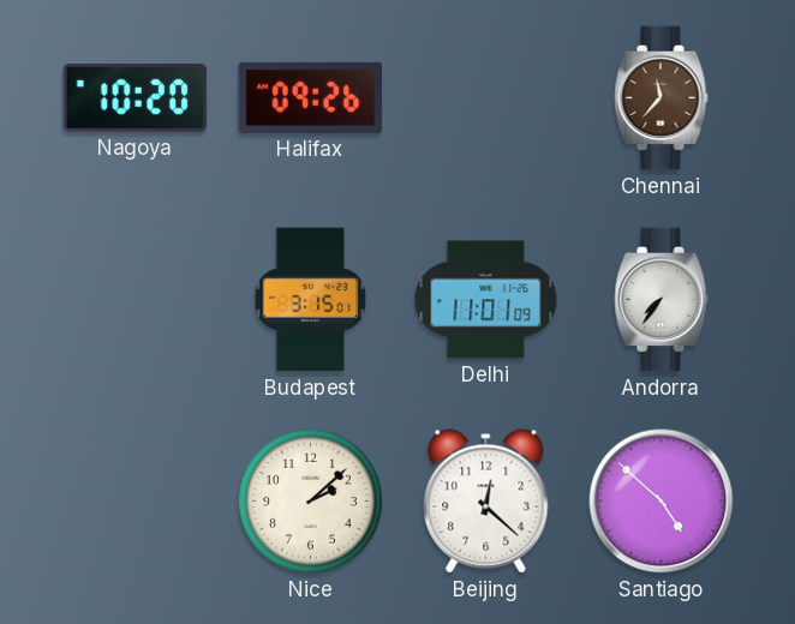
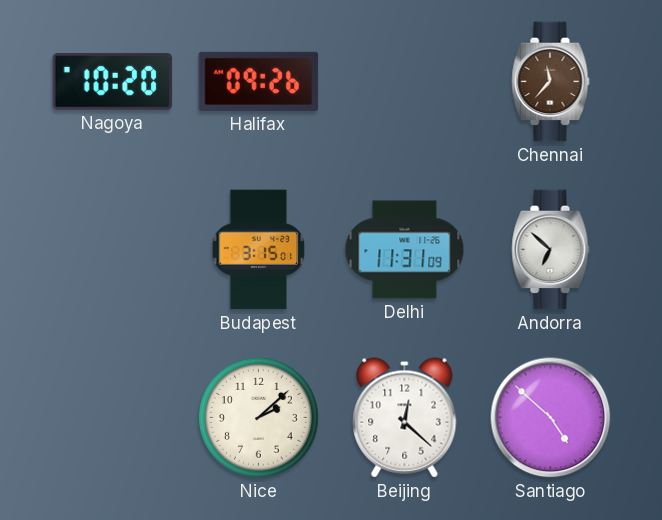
Delhi: 11:01 -> 11:31 (405, 250)
Andorra: 7:36 -> 6:52 (551, 250)
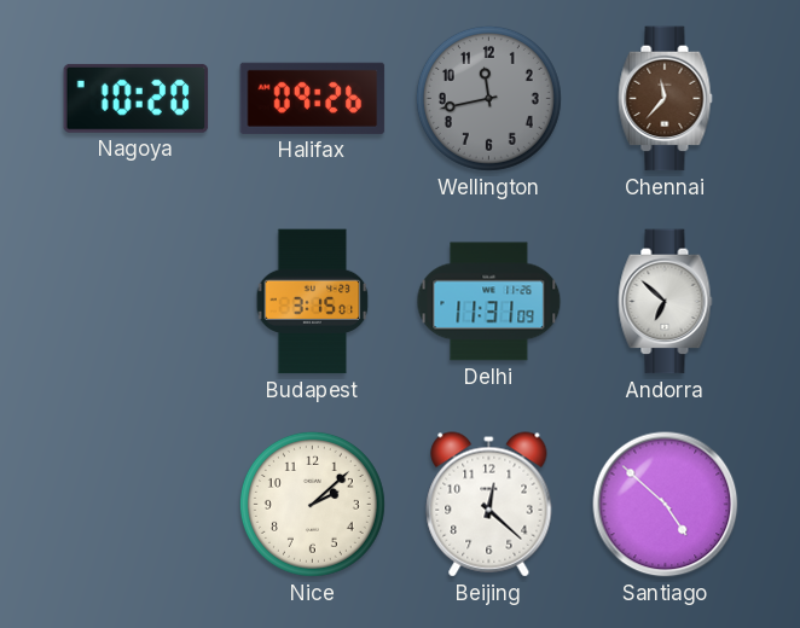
Wellington: none -> 11:43 (488, 98)
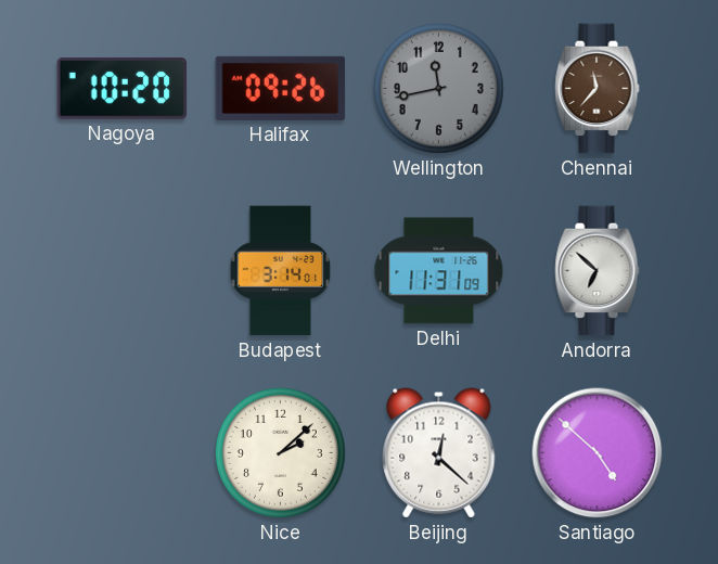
Budapest: 3:15 -> 3:14 (281, 271)
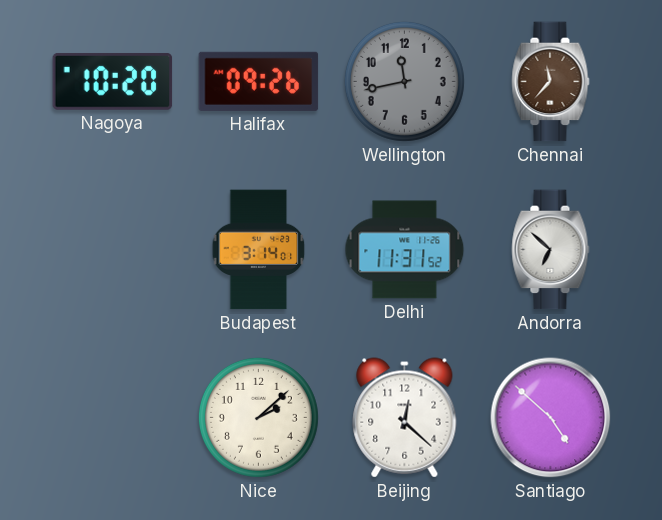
Delhi: 11:31:09 -> 11:31:52 (405, 250)
